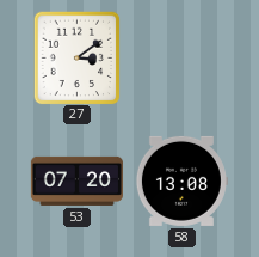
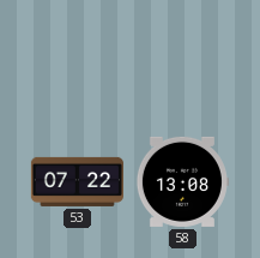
27: 3:09 -> none (78, 57)
53: 07:20 -> 07:22 (77, 181)
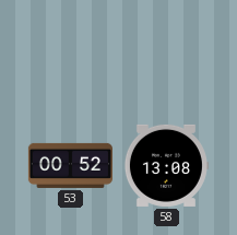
53: 07:22 -> 00:52 (70, 165)
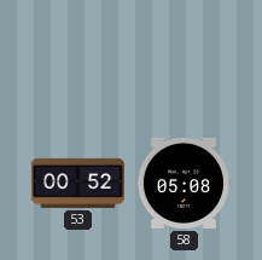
58: 13:08 -> 05:08 (184, 183)
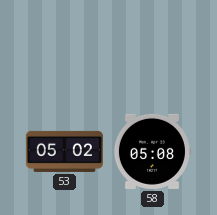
53: 00:52 -> 05:02 (64, 151)
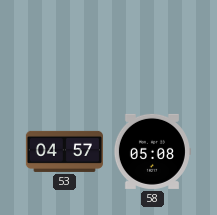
53: 05:02 -> 04:57 (64, 151)
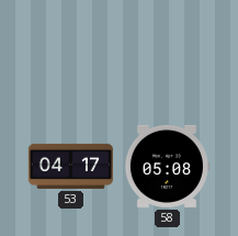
53: 04:57 -> 04:17 (70, 166)
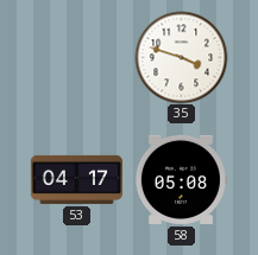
35: none -> 3:48 (181, 57)
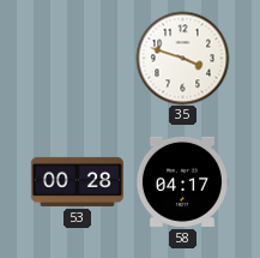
53: 04:17 -> 00:28 (77, 181)
58: 05:08 -> 04:17 (182, 181)
